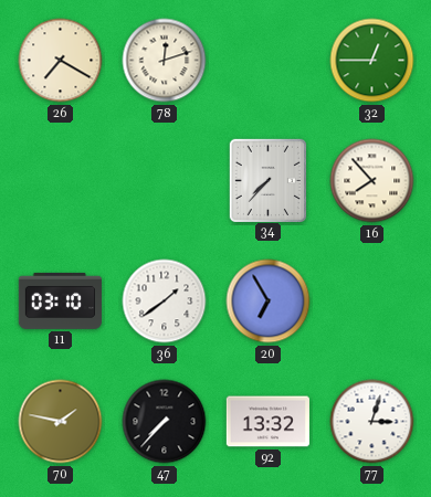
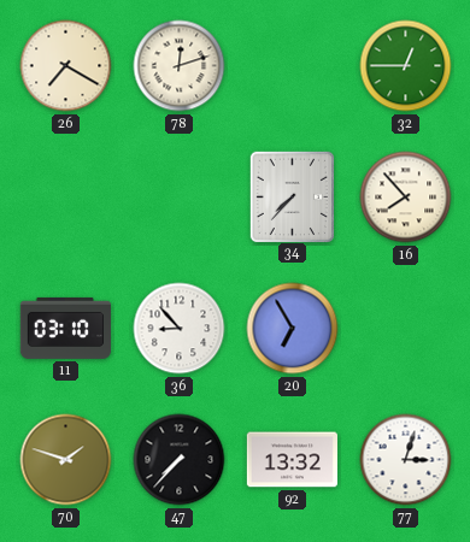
36: 1:39 -> 8:53 (180, 329)
70: 1:47 -> 1:48 (66, 460)
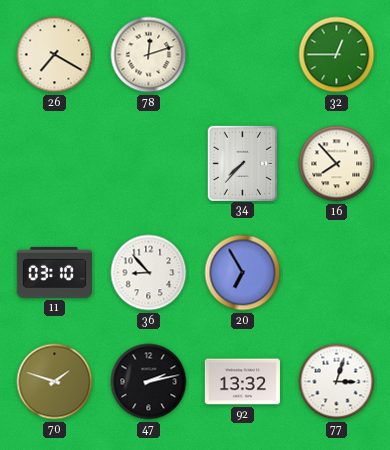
47: 7:37 -> 2:13 (149, 382)
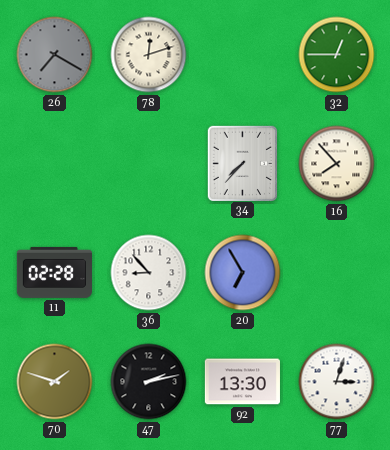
26 dial: cream -> grey (55, 55)
11: 03:10 -> 02:28 (54, 272)
92: 13:32 -> 13:30 (242, 382)
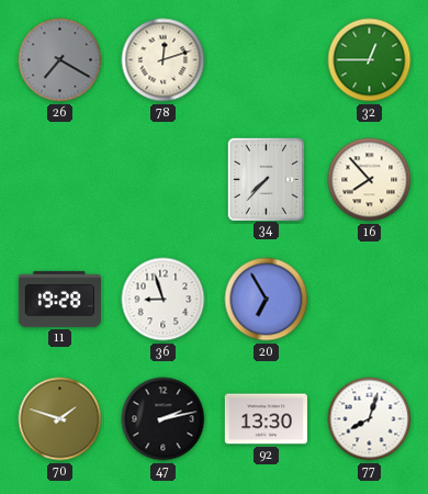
11: 02:28 -> 19:28 (59, 299)
36: 8:53 -> 8:57 (164, 300)
77: 3:03 -> 8:03 (370, 419)
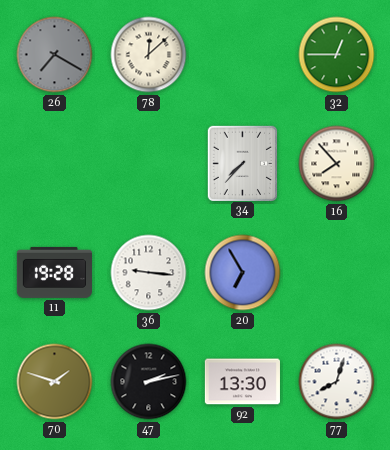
78: 12:12 -> 12:08 (149, 55)
36: 8:57 -> 9:16 (149, 273)
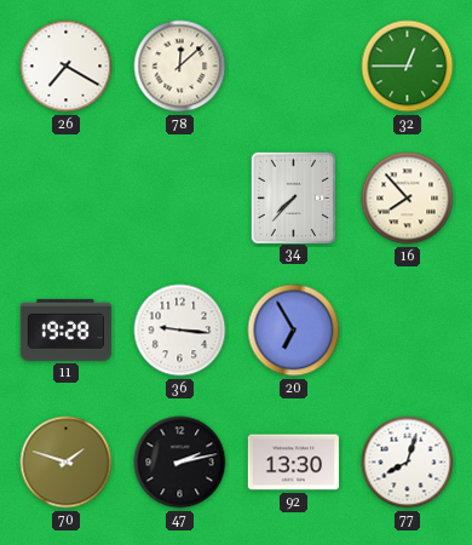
26 dial: grey -> white (67, 67)
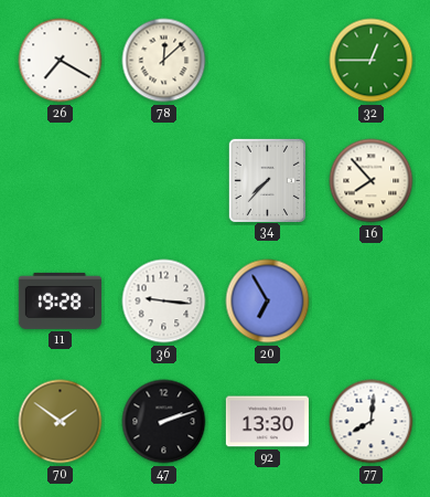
70: 1:48 -> 1:51 (61, 422)
47: 2:13 -> 2:12 (164, 422)
77: 8:03 -> 8:01 (372, 422)
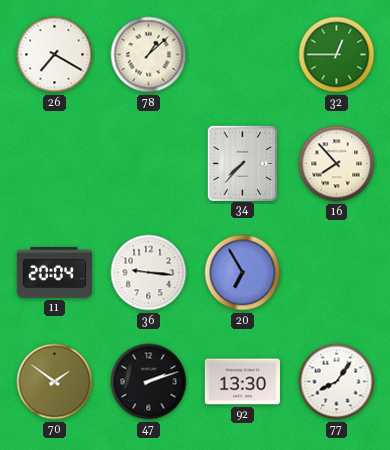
78: 12:08 -> 1:08 (149, 55)
11: 19:28 -> 20:04 (54, 272)
77: 8:01 -> 8:06 (337, 382)
